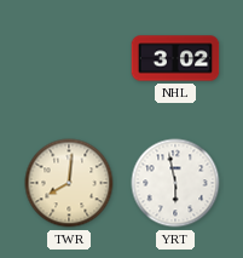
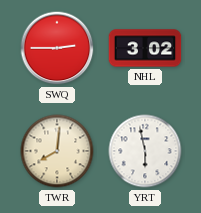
SWQ: none -> 2:45 (57, 48)
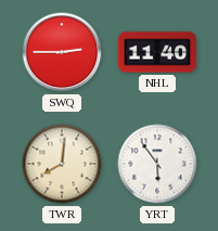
NHL: 3:02 -> 11:40 (157, 52)
YRT: 5:58 -> 5:54 (157, 164)
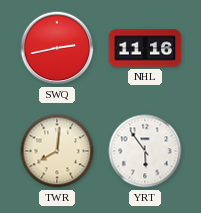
SWQ: 2:45 -> 2:43 (57, 48)
NHL: 11:40 -> 11:16 (145, 48)
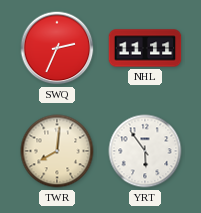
SWQ: 2:43 -> 2:34 (57, 48)
NHL: 11:16 -> 11:11 (145, 48)
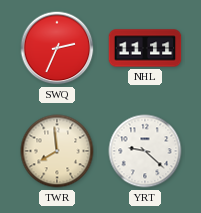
TWR: 8:01 -> 7:59 (57, 151)
YRT: 5:54 -> 9:22 (145, 151)
